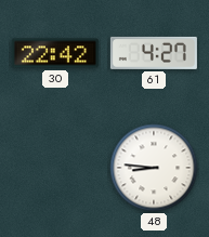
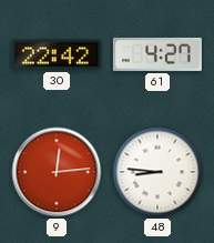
9: none -> 12:14 (57, 172)
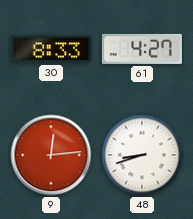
30: 22:42 -> 8:33 (51, 49)
48: 8:46 -> 8:42 (142, 155)
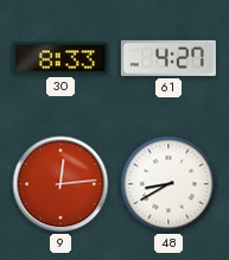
48: 8:42 -> 8:40 (168, 184)
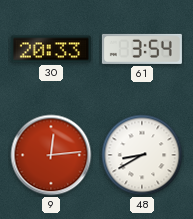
30: 8:33 -> 20:33 (51, 49)
61: 4:27 -> 3:54 (142, 49)
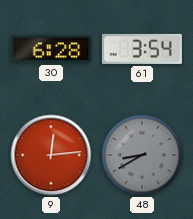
30: 20:33 -> 6:28 (51, 49)
48 dial: white -> grey (142, 155)
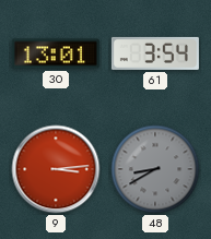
30: 6:28 -> 13:01 (56, 53)
9: 12:14 -> 3:14 (56, 169)
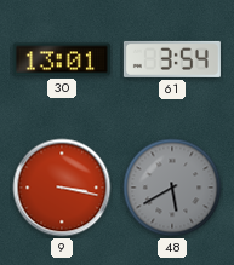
9: 3:14 -> 3:17 (62, 188)
48: 8:40 -> 5:40 (172, 188)
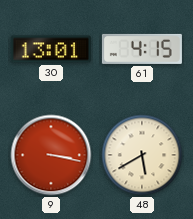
61: 3:54 -> 4:15 (142, 49)
48 dial: grey -> cream (142, 155)
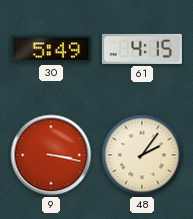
30: 13:01 -> 5:49 (51, 49)
48: 5:40 -> 2:06 (142, 155)
